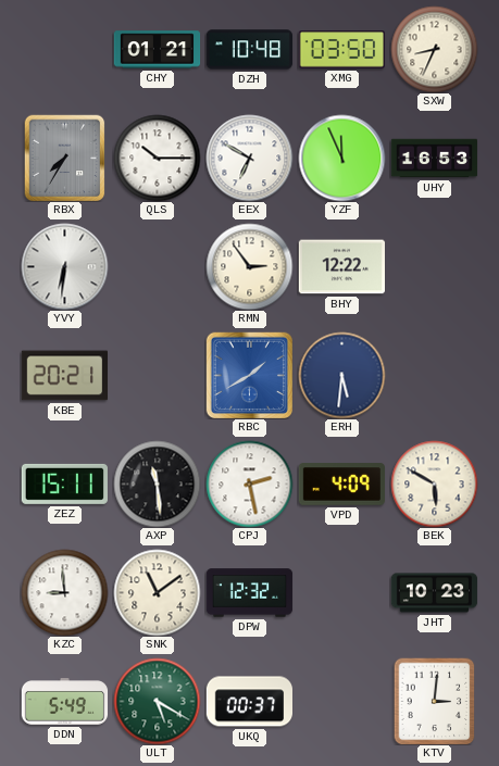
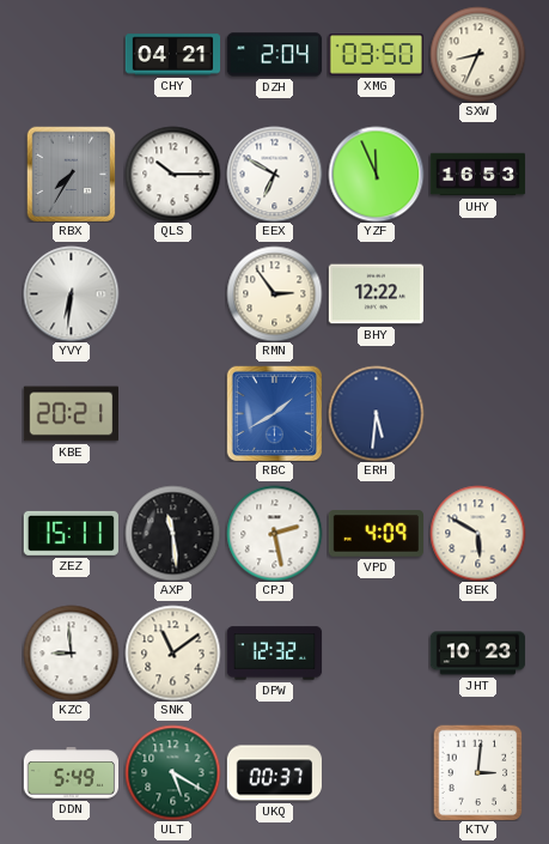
CHY: 01:21 -> 04:21 (172, 55)
DZH: 10:48 -> 2:04 (274, 55)
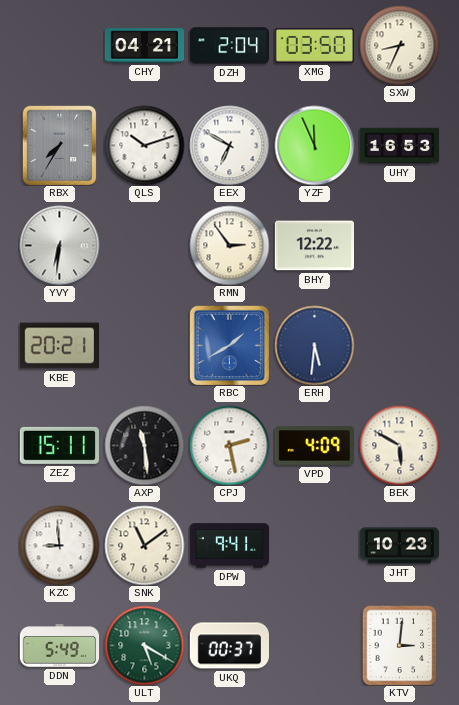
QLS: 10:15 -> 10:12 (144, 145)
DPW: 12:32 -> 9:41 (229, 546)
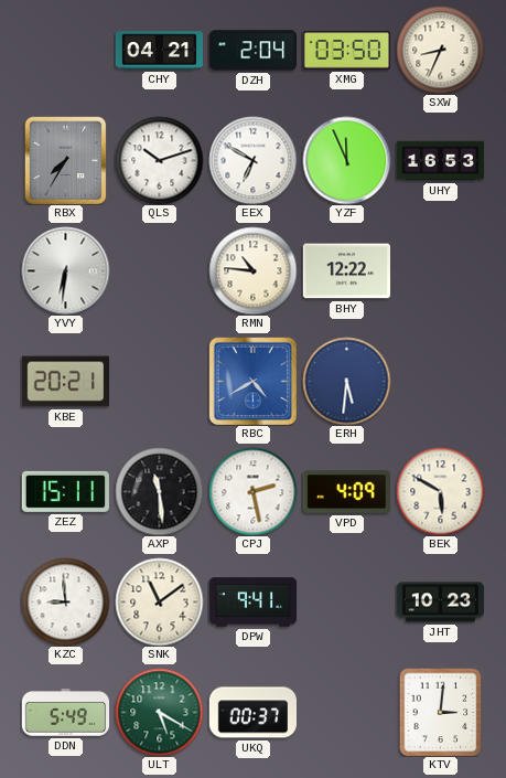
RMN: 2:54 -> 10:46 (252, 270)
RBC: 1:40 -> 4:40 (252, 381)
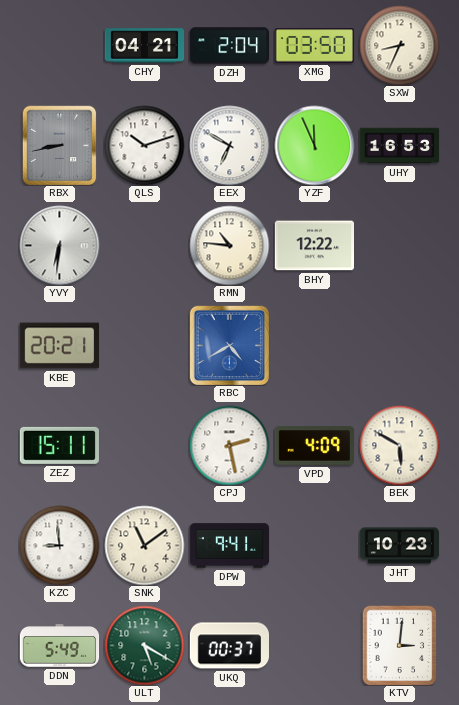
RBX: 7:35 -> 8:43 (60, 145)
ERH: 5:31 -> none (346, 381)
AXP: 11:29 -> none (159, 491)
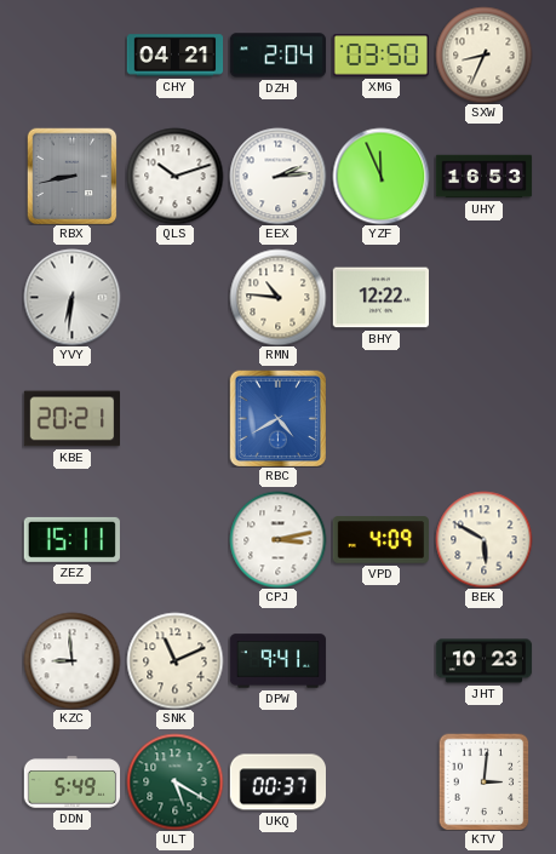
EEX: 6:50 -> 2:14 (277, 176)
CPJ: 2:28 -> 3:13 (277, 539)
SNK: 11:09 -> 11:11 (174, 660)
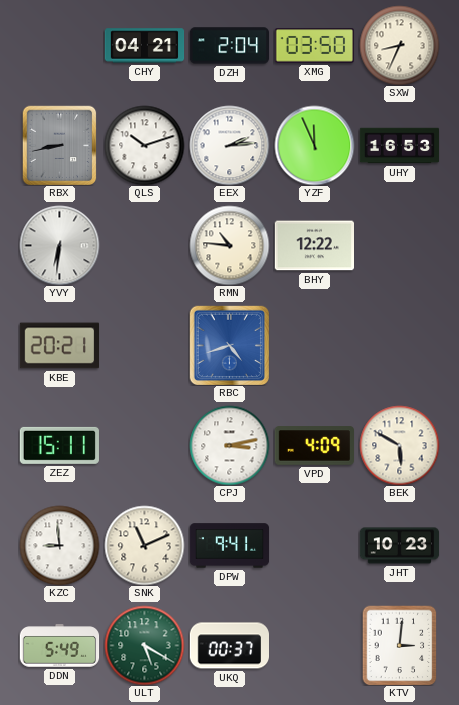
RBC: 4:40 -> 4:42 (229, 345)
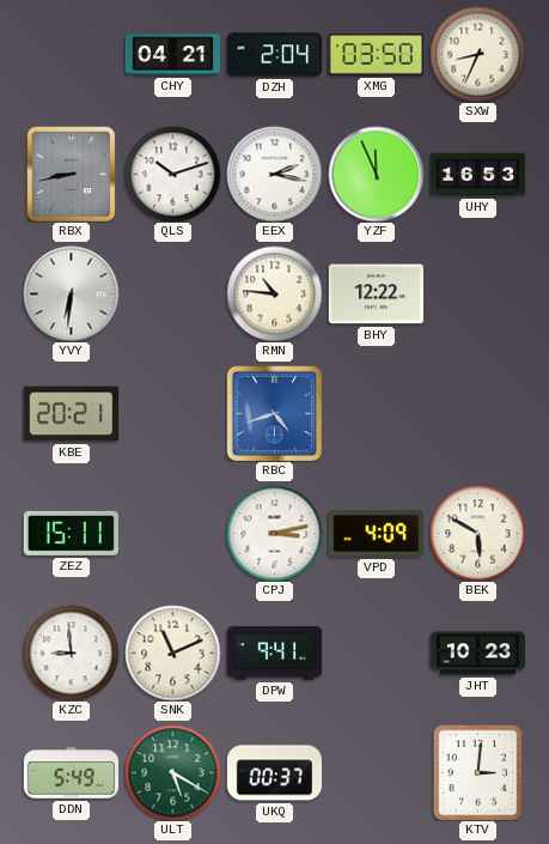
EEX: 2:14 -> 2:17 (274, 174)
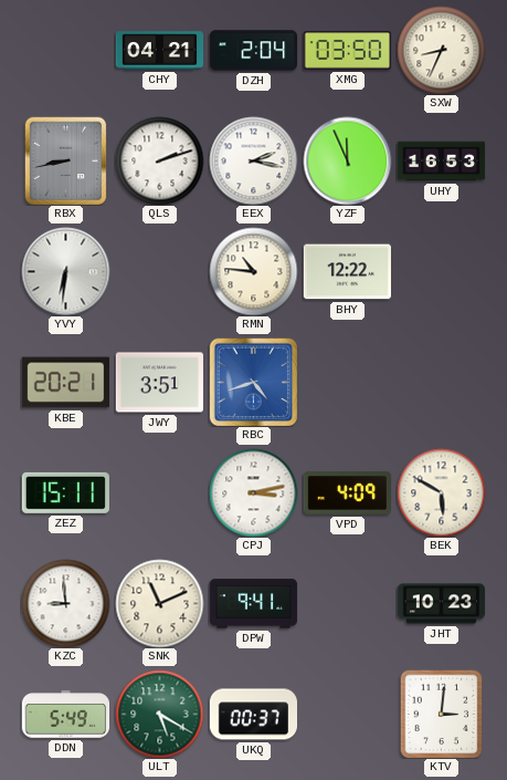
QLS: 10:12 -> 2:12 (159, 160)
JWY: none -> 3:51 (159, 383)
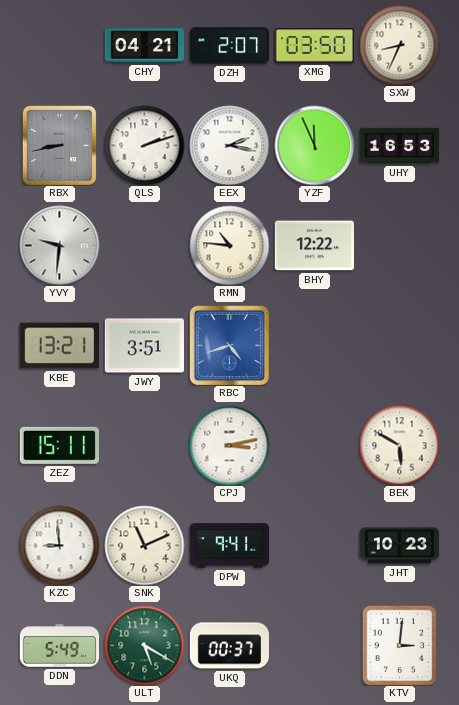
DZH: 2:04 -> 2:07 (229, 46)
YVY: 6:31 -> 9:31 (59, 245)
KBE: 20:21 -> 13:21 (59, 346)
VPD: 4:09 -> none (347, 493)
